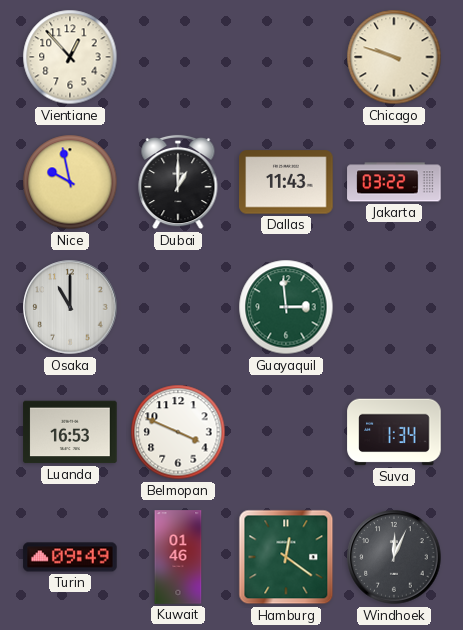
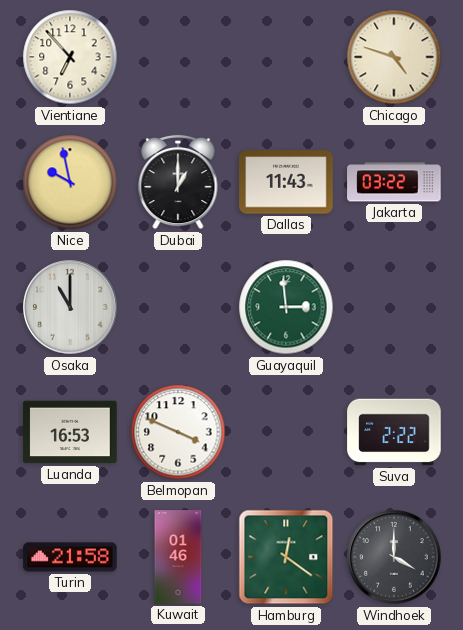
Vientiane: 12:53 -> 6:53 (70, 57)
Chicago: 9:48 -> 4:48 (394, 57)
Suva: 1:34 -> 2:22 (394, 432)
Turin: 09:49 -> 21:58 (70, 557)
Windhoek: 12:04 -> 4:00 (394, 557)
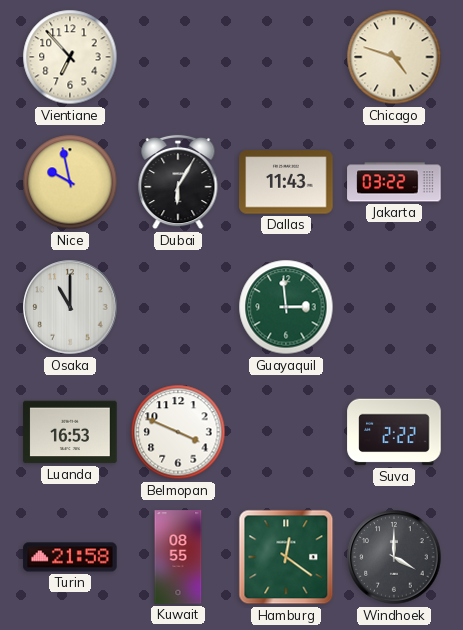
Dubai: 1:00 -> 6:05 (178, 182)
Kuwait: 01:46 -> 08:55 (178, 557)
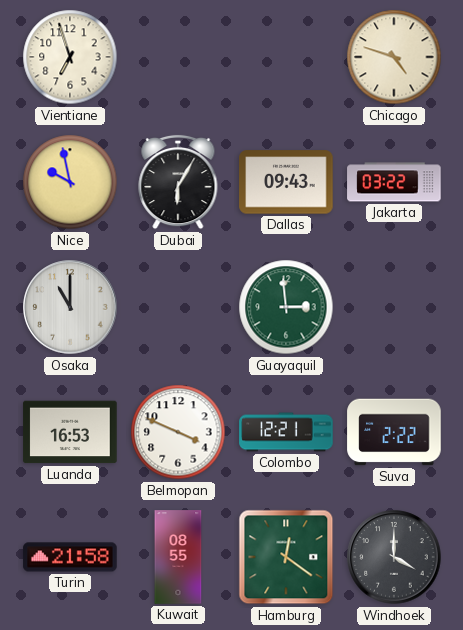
Vientiane: 6:53 -> 6:57 (70, 57)
Dallas: 11:43 -> 09:43 (286, 182)
Colombo: none -> 12:21 (286, 432)
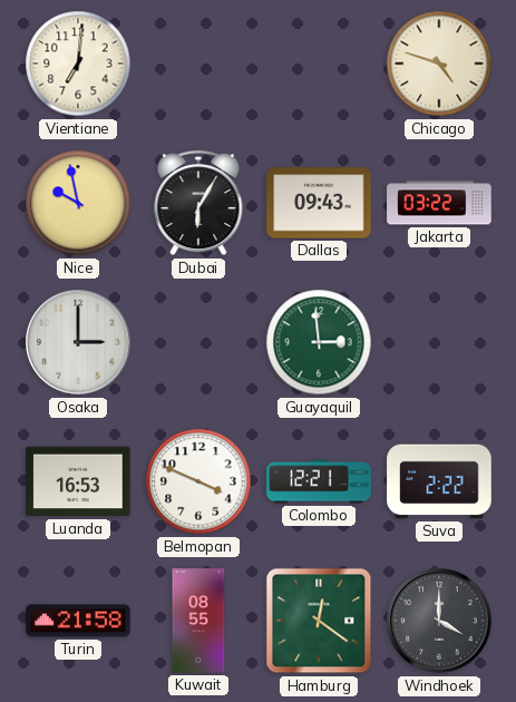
Vientiane: 6:57 -> 7:01 (78, 64)
Osaka: 11:00 -> 3:00 (78, 342)
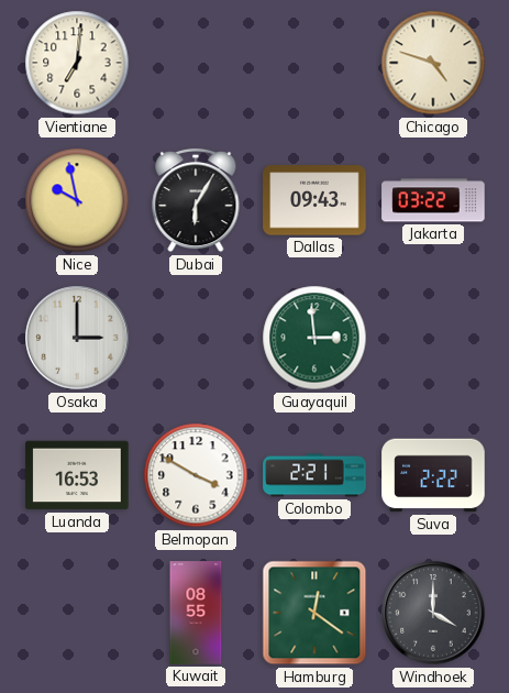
Belmopan: 3:49 -> 3:50 (196, 475)
Colombo: 12:21 -> 2:21 (314, 475)
Turin: 21:58 -> none (78, 621)
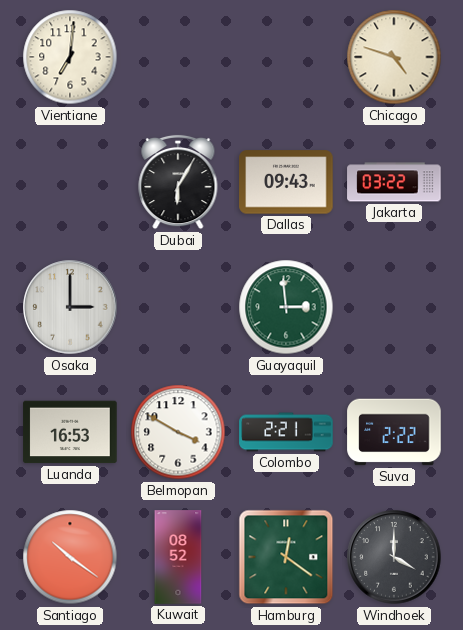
Nice: 9:58 -> none (77, 200)
Santiago: none -> 10:21 (70, 557)
Kuwait: 08:55 -> 08:52 (178, 557)
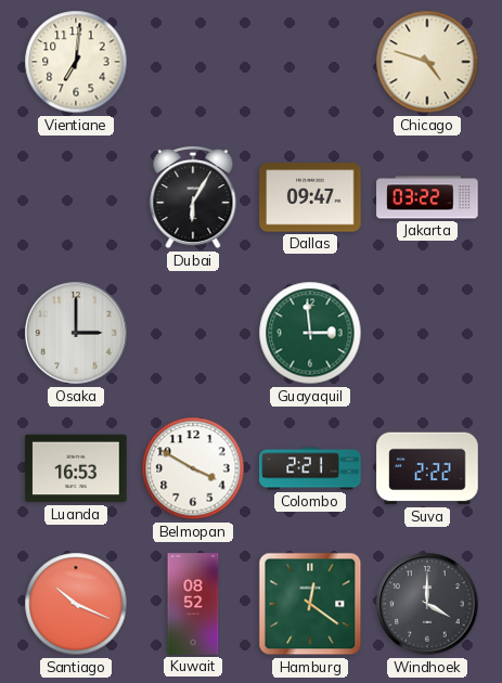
Dallas: 09:43 -> 09:47 (310, 197)
Santiago: 10:21 -> 10:19 (76, 604)
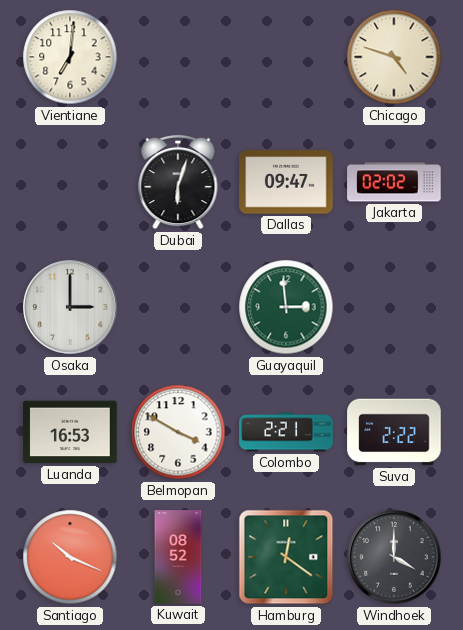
Dubai: 6:05 -> 6:03 (178, 182)
Jakarta: 03:22 -> 02:02 (394, 182)
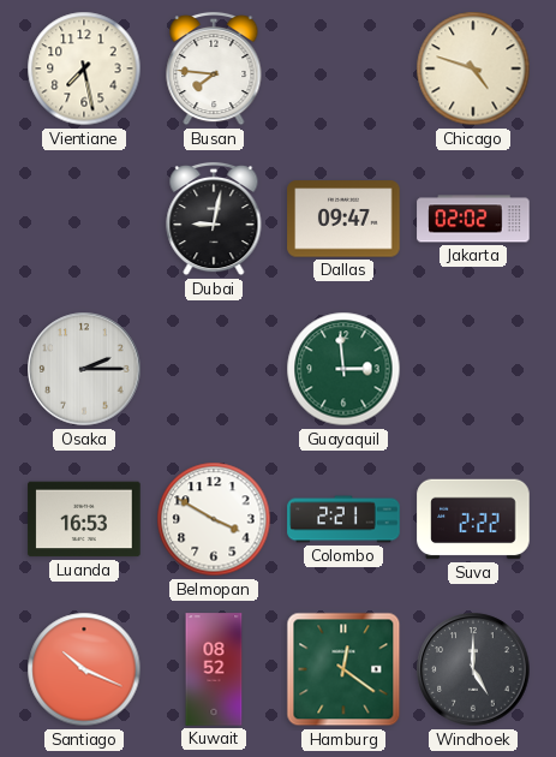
Vientiane: 7:01 -> 7:28 (84, 68)
Busan: none -> 7:46 (214, 68)
Dubai: 6:03 -> 9:02 (214, 219)
Osaka: 3:00 -> 2:15 (84, 369)
Windhoek: 4:00 -> 5:00 (473, 669)
